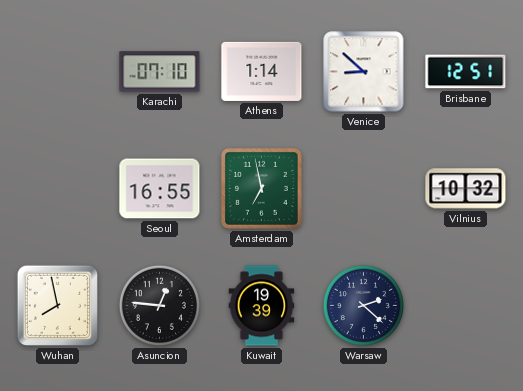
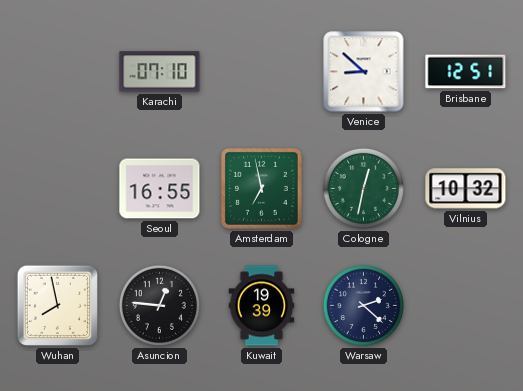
Athens: 1:14 -> none (262, 71)
Cologne: none -> 12:32 (363, 188)
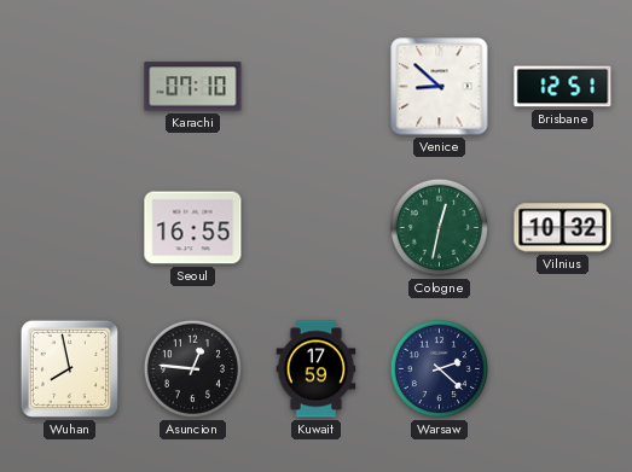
Amsterdam: 6:58 -> none (261, 188)
Kuwait: 19:39 -> 17:59 (317, 369)
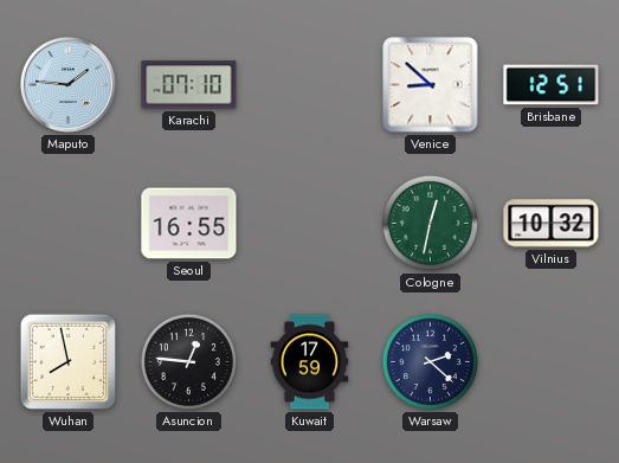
Maputo: none -> 1:46 (67, 84)
